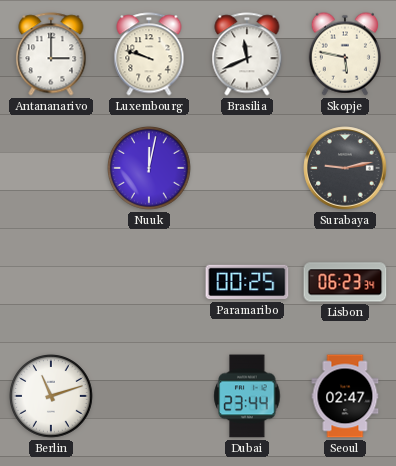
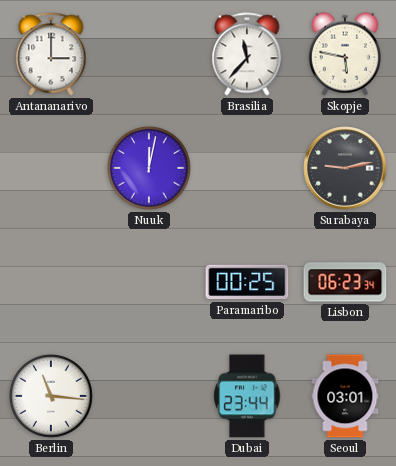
Luxembourg: 9:48 -> none (149, 54)
Brasilia: 11:41 -> 11:37 (247, 54)
Berlin: 11:12 -> 11:16 (52, 397)
Seoul: 02:47 -> 03:01 (345, 396)
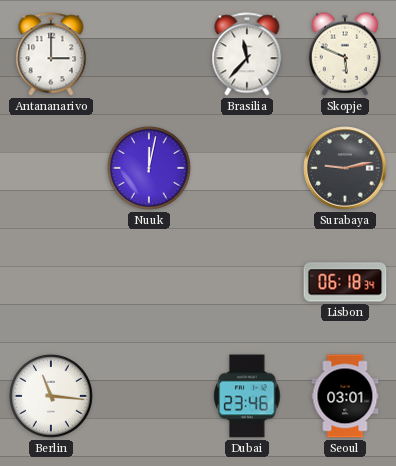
Skopje: 5:47 -> 5:49 (345, 54)
Paramaribo: 00:25 -> none (247, 282)
Lisbon: 06:23 -> 06:18 (345, 282)
Dubai: 23:44 -> 23:46 (247, 396)
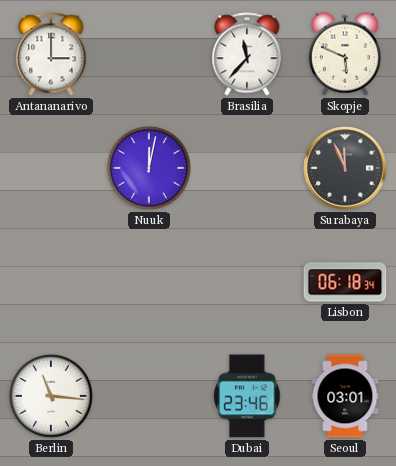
Surabaya: 9:13 -> 11:56 (345, 168)
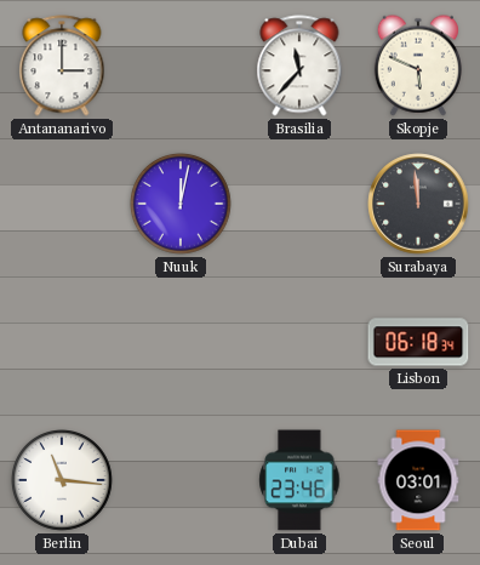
Surabaya: 11:56 -> 11:59 (418, 204)
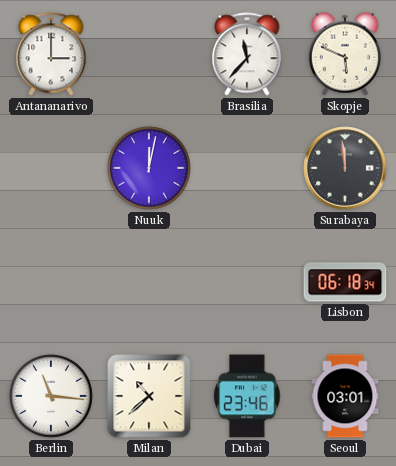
Milan: none -> 10:38 (149, 396)
